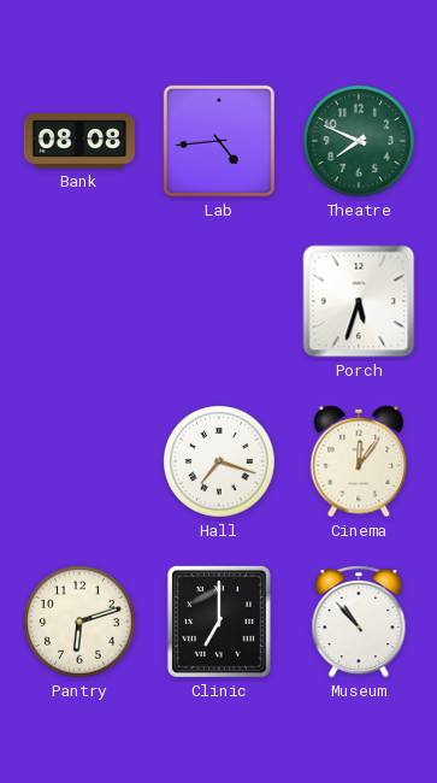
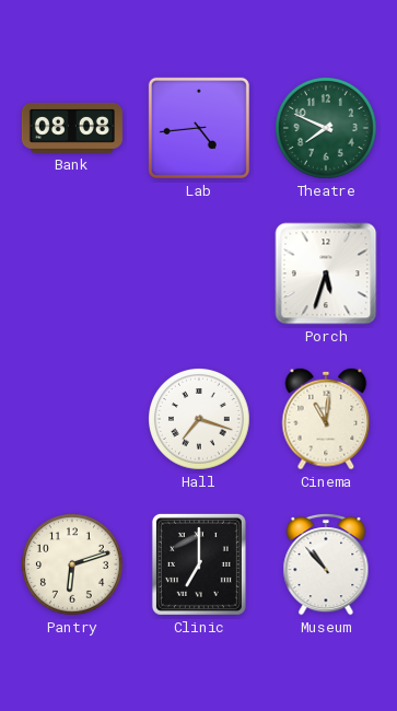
Cinema: 12:06 -> 11:01 (326, 419)
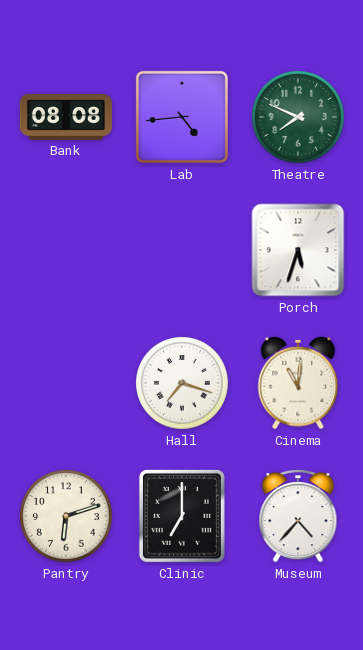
Museum: 10:53 -> 4:37 (298, 516)
